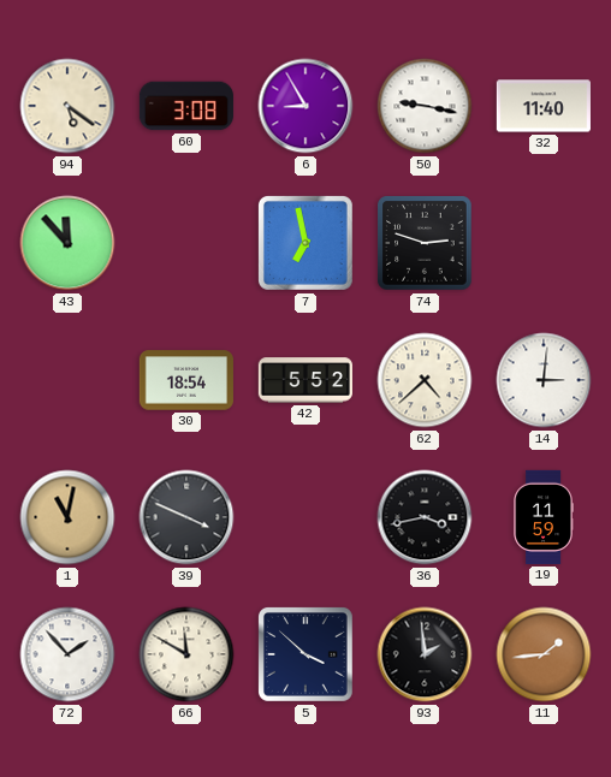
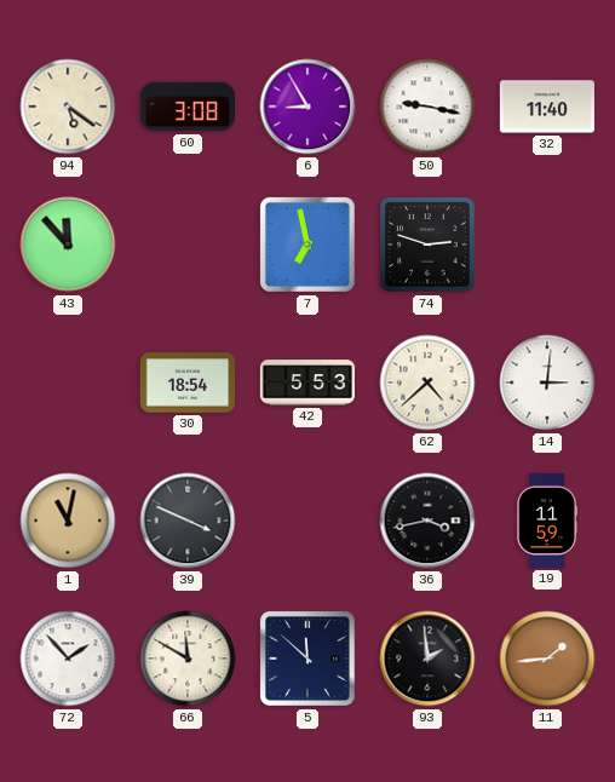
42: 5:52 -> 5:53 (307, 383)
5: 3:52 -> 11:52 (307, 659)
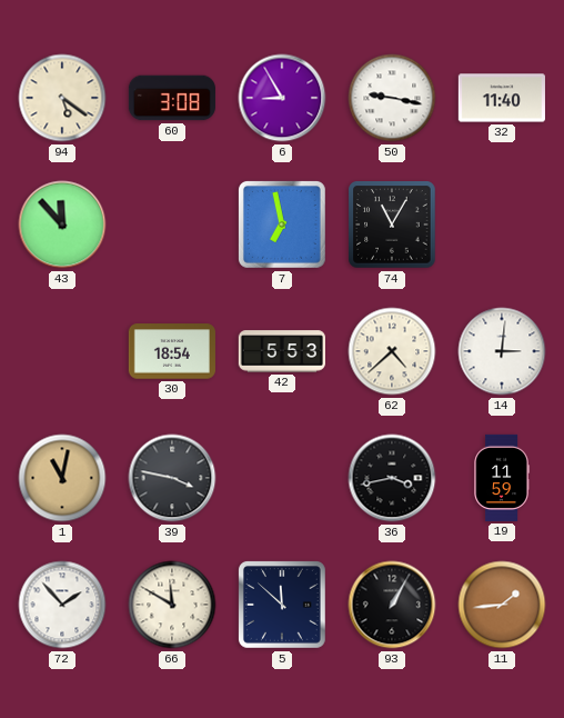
74: 2:48 -> 11:05 (392, 225)
39: 3:49 -> 3:47 (172, 478)
93: 1:59 -> 1:05 (392, 605)
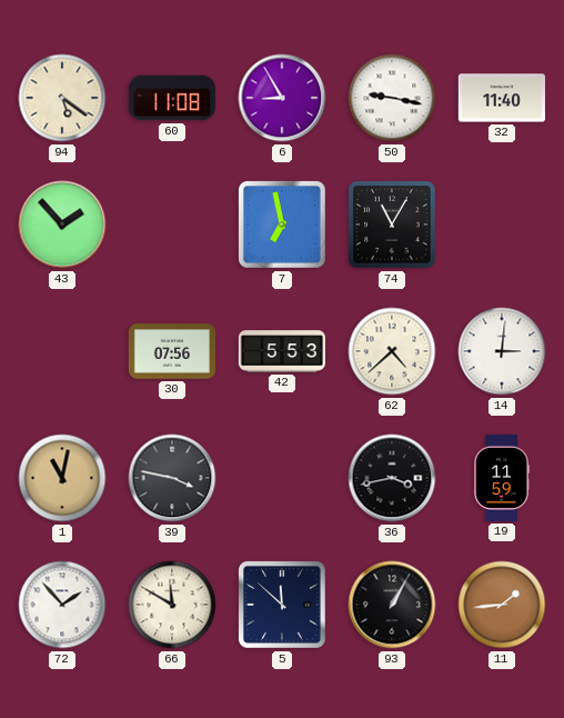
60: 3:08 -> 11:08 (172, 98)
43: 11:53 -> 1:53 (62, 225)
30: 18:54 -> 07:56 (172, 351)
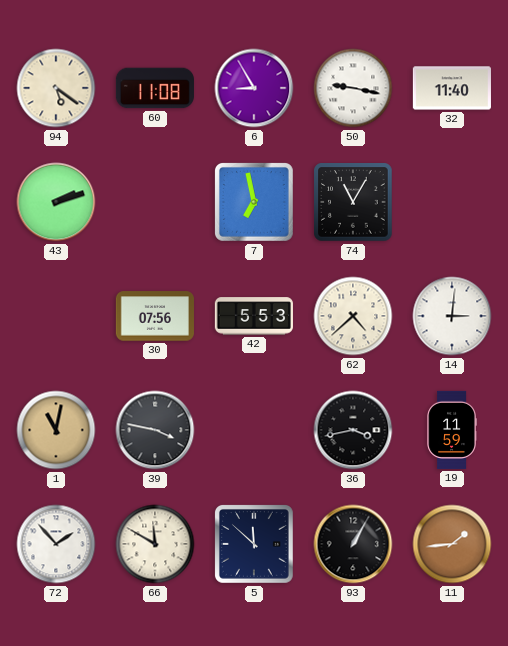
43: 1:53 -> 2:12 (56, 202)
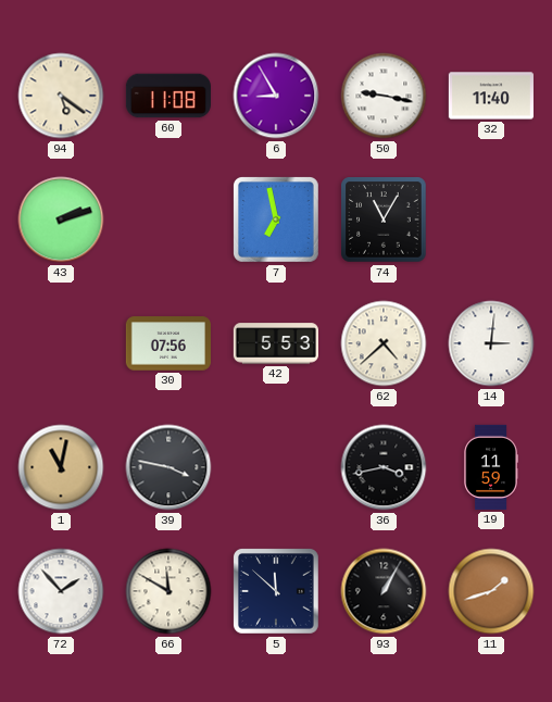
11: 1:44 -> 1:42 (491, 591)
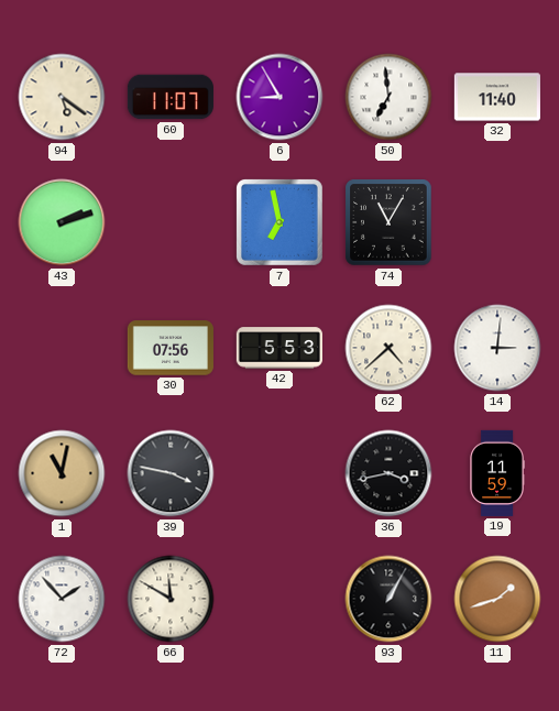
60: 11:08 -> 11:07 (171, 97)
50: 9:17 -> 6:59 (388, 97)
5: 11:52 -> none (276, 591)
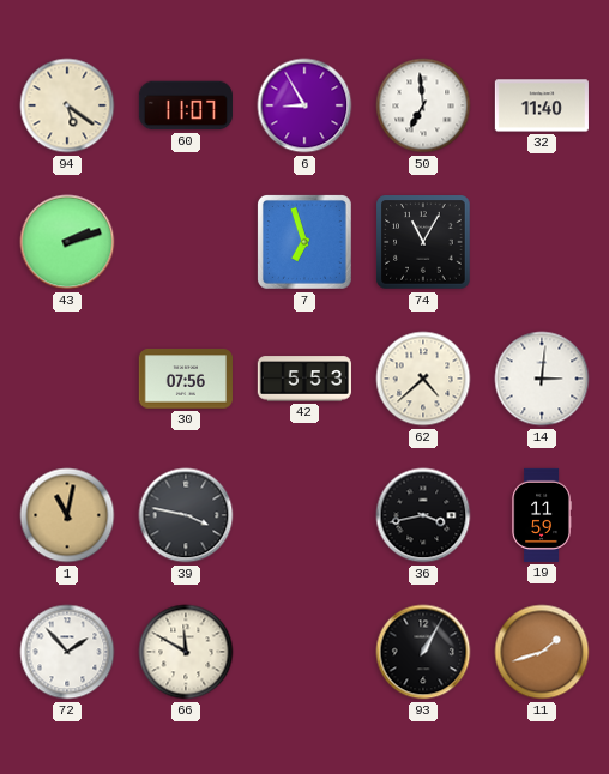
7: 6:58 -> 6:57 (304, 242)
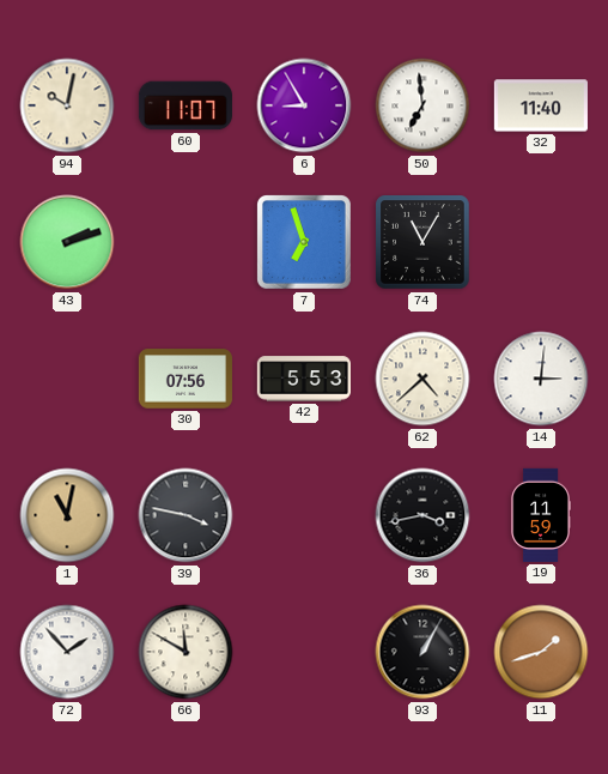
94: 5:21 -> 10:02 (67, 105)
